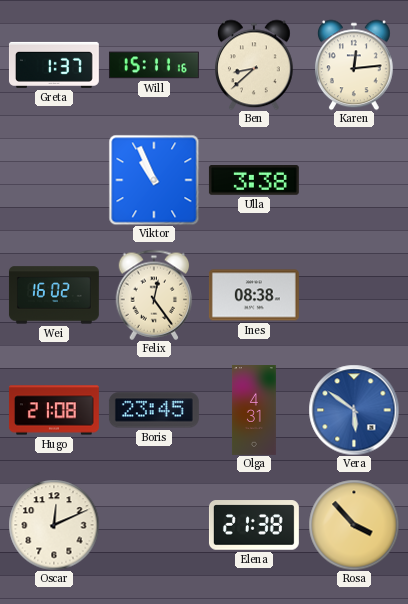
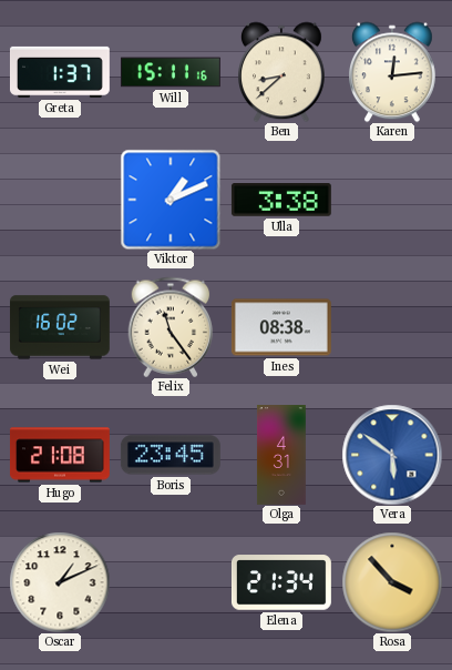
Viktor: 10:56 -> 1:11 (171, 200)
Felix: 12:24 -> 11:24 (171, 327)
Oscar: 12:11 -> 1:11 (60, 582)
Elena: 21:38 -> 21:34 (281, 582)
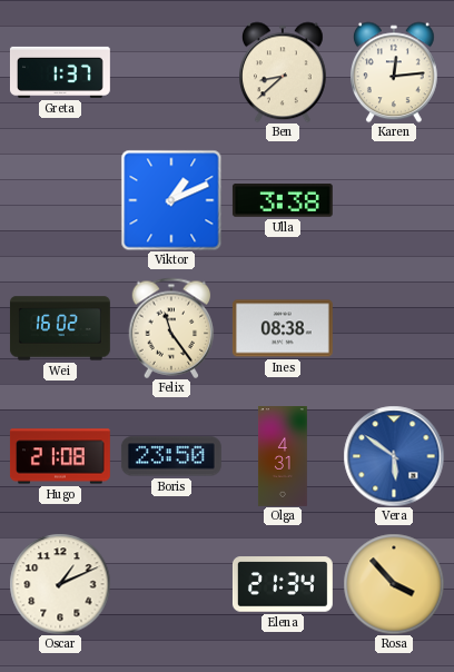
Will: 15:11 -> none (171, 72)
Boris: 23:45 -> 23:50 (171, 456)
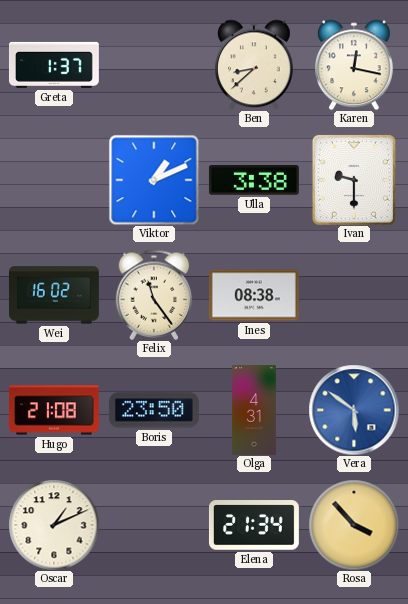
Karen: 12:14 -> 12:17 (355, 65)
Ivan: none -> 9:30 (354, 180)
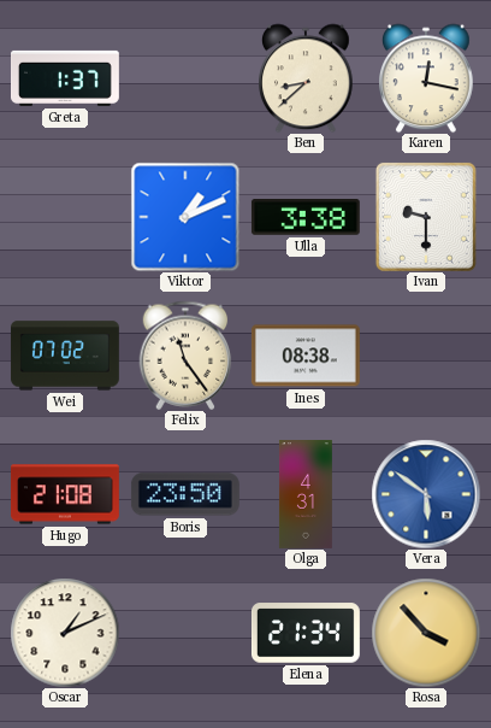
Wei: 16:02 -> 07:02 (65, 356)
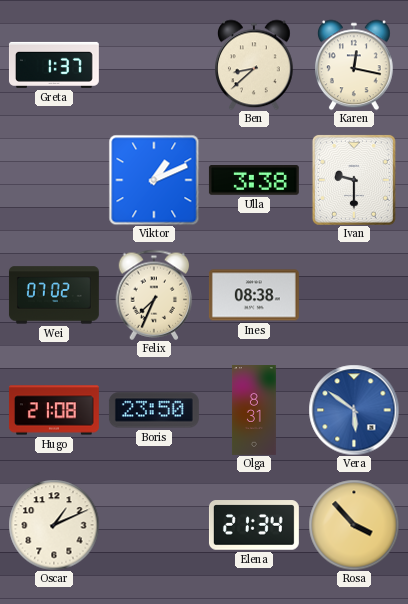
Felix: 11:24 -> 7:34 (154, 295)
Olga: 4:31 -> 8:31 (254, 411)
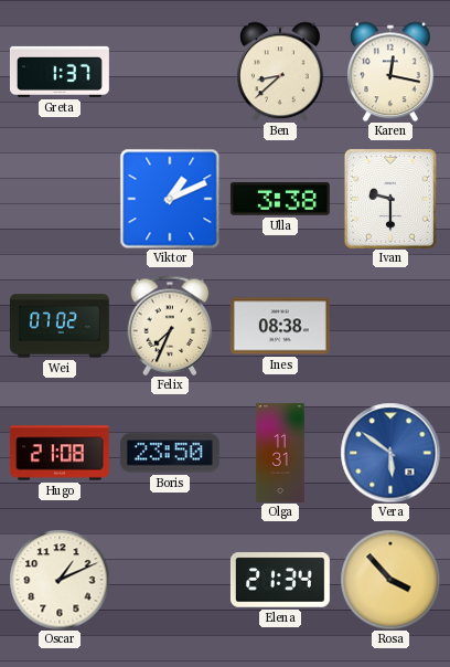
Olga: 8:31 -> 11:31 (280, 454)
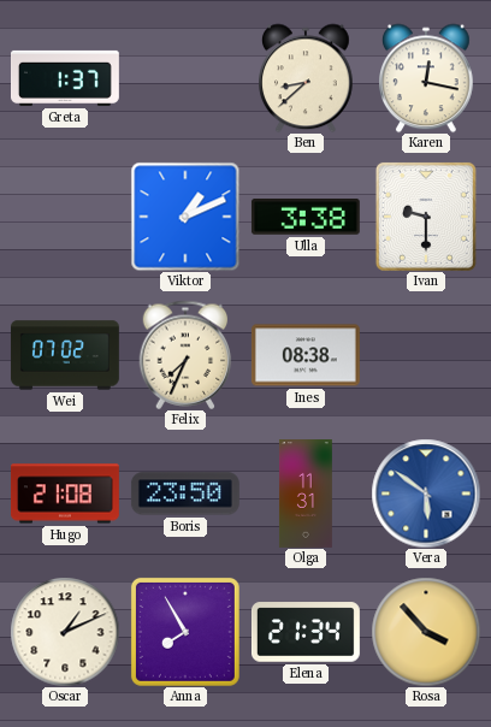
Anna: none -> 7:55 (185, 632)
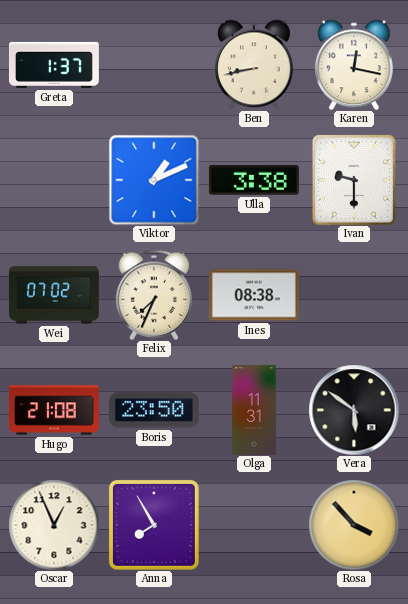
Ben: 8:38 -> 8:43 (255, 65)
Vera dial: blue -> black (354, 410)
Oscar: 1:11 -> 12:56 (54, 525)
Elena: 21:34 -> none (306, 632)
